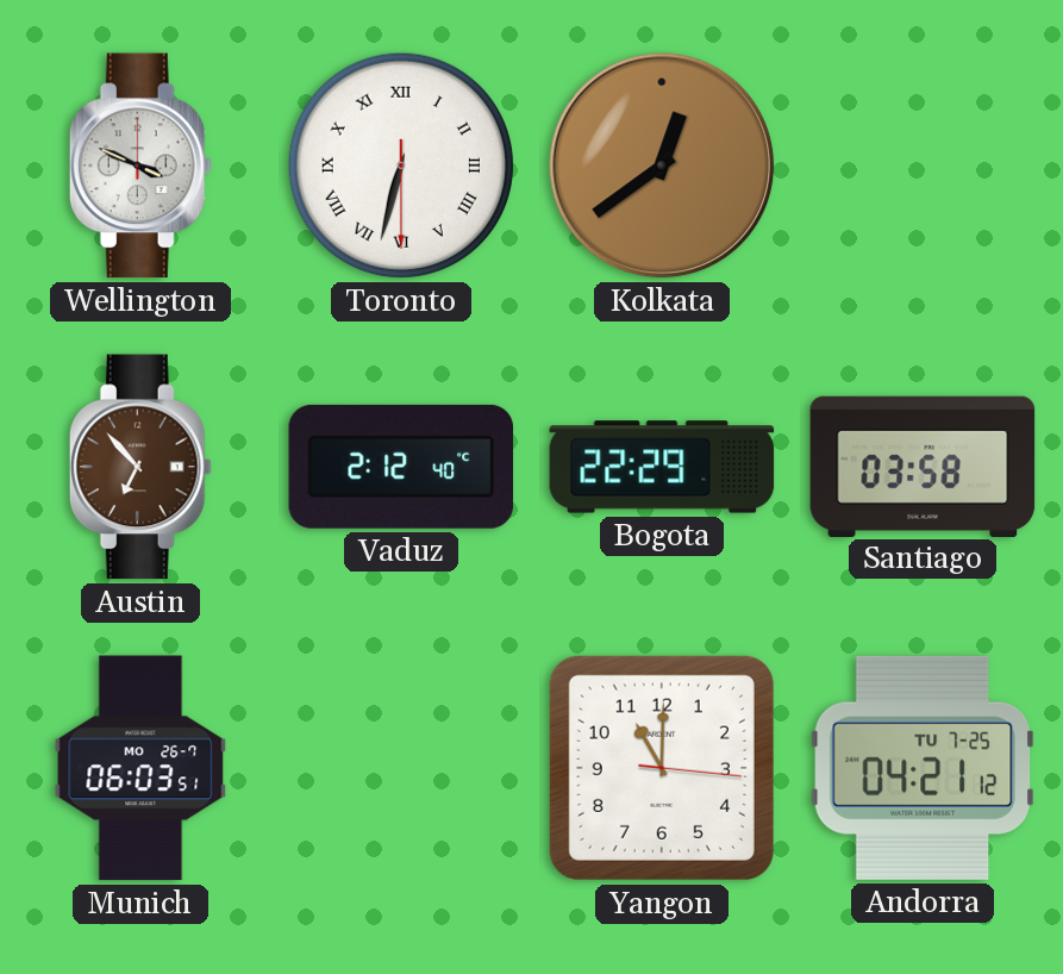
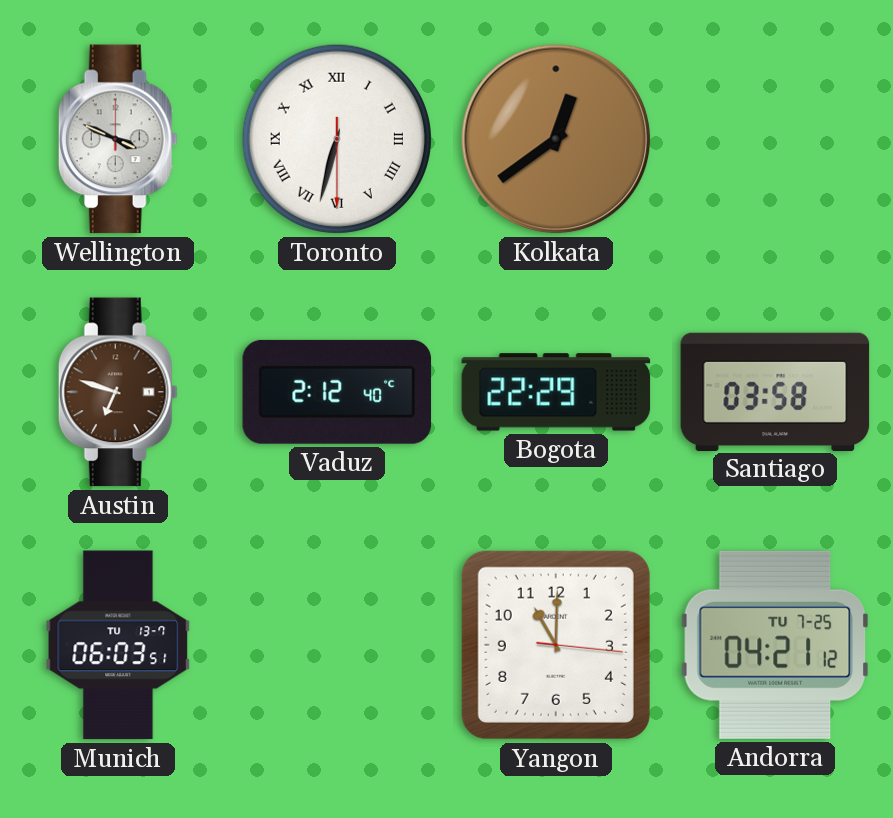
Austin: 6:53 -> 6:48 (118, 392)
Munich date: MO 26-7 -> TU 13-7 (118, 645)
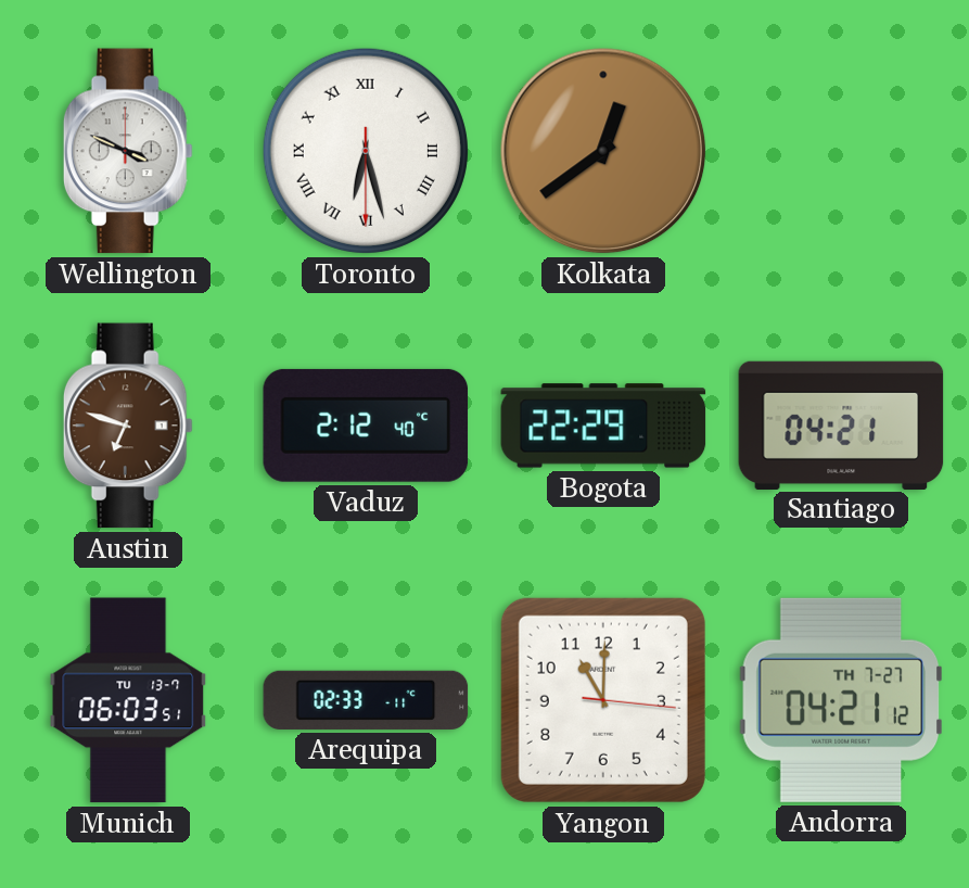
Toronto: 6:32 -> 6:27 (366, 151)
Santiago: 03:58 -> 04:21 (841, 424)
Arequipa: none -> 02:33 (366, 700)
Andorra date: TU 7-25 -> TH 7-27 (840, 700)
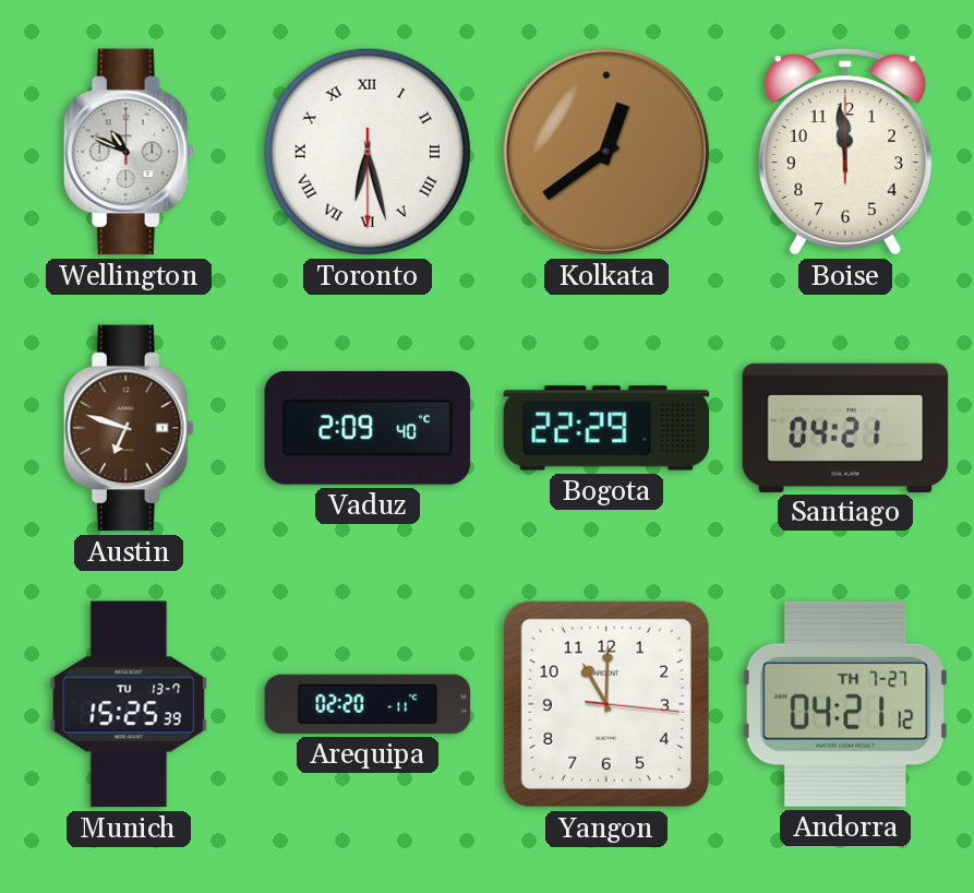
Wellington: 3:49 -> 10:49 (129, 152)
Boise: none -> 11:59 (845, 152)
Vaduz: 2:12 -> 2:09 (368, 428)
Munich: 06:03 -> 15:25 (129, 704)
Arequipa: 02:33 -> 02:20 (368, 704)
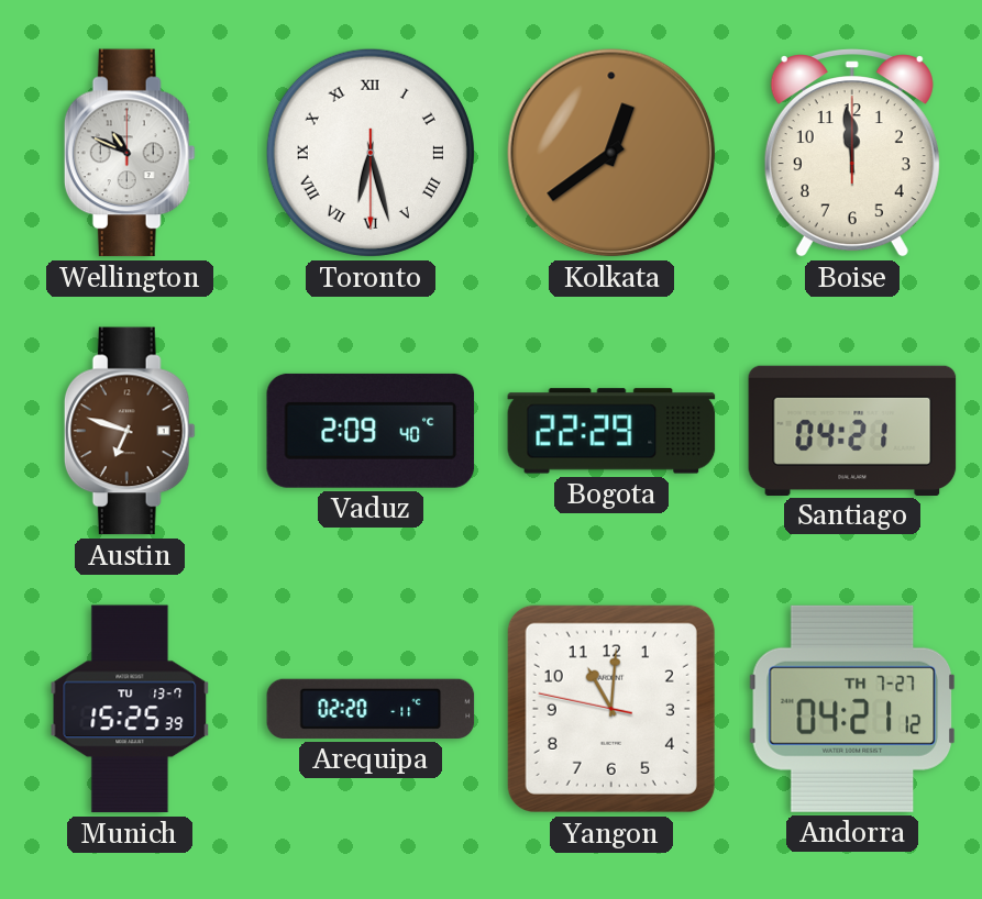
Yangon: 11:00:16 -> 11:00:47 (611, 709)
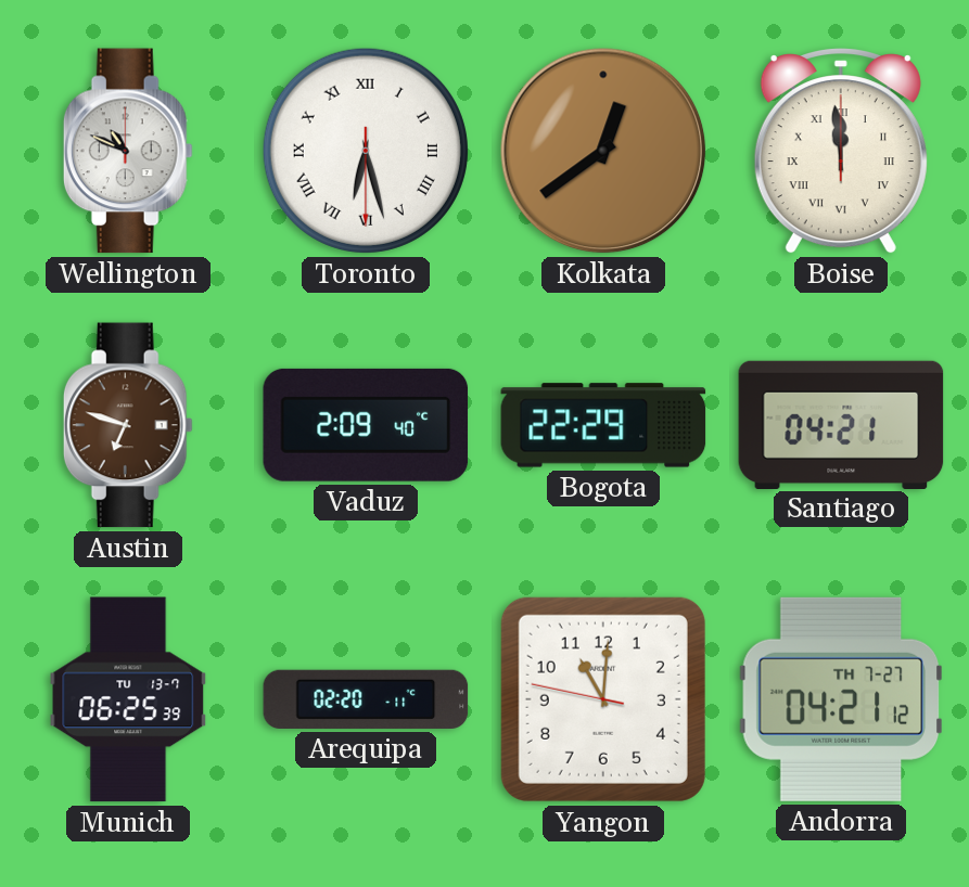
Boise numerals: Arabic -> Roman (841, 151)
Munich: 15:25 -> 06:25 (128, 699)
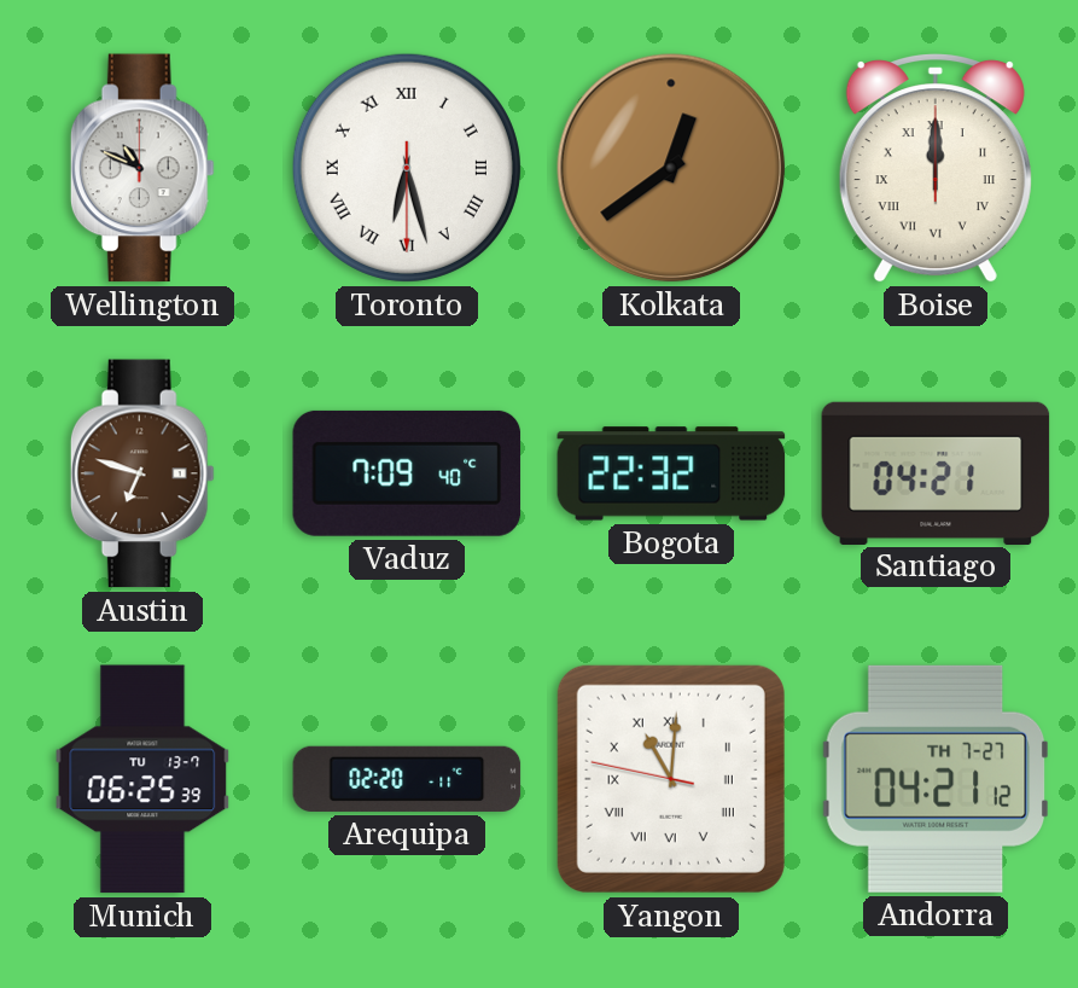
Boise: 11:59 -> 12:00 (936, 168)
Vaduz: 2:09 -> 7:09 (407, 473)
Bogota: 22:29 -> 22:32 (671, 473)
Yangon numerals: Arabic -> Roman (671, 779)
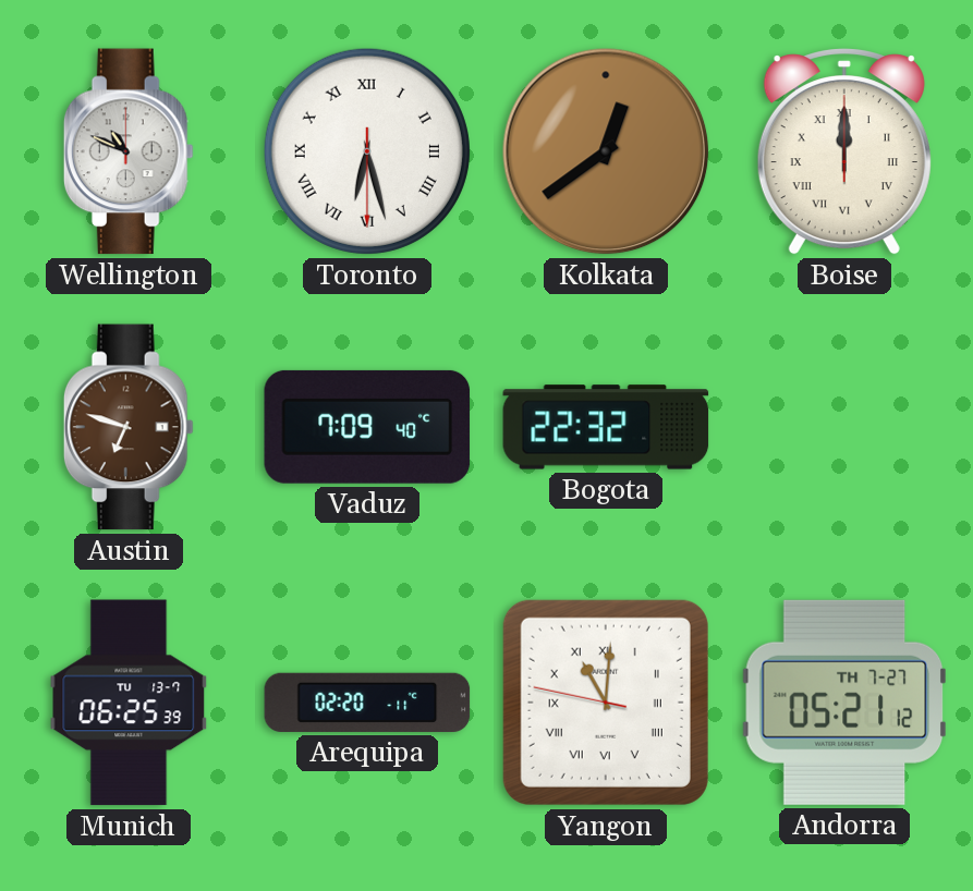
Santiago: 04:21 -> none (936, 472)
Andorra: 04:21 -> 05:21 (843, 703)
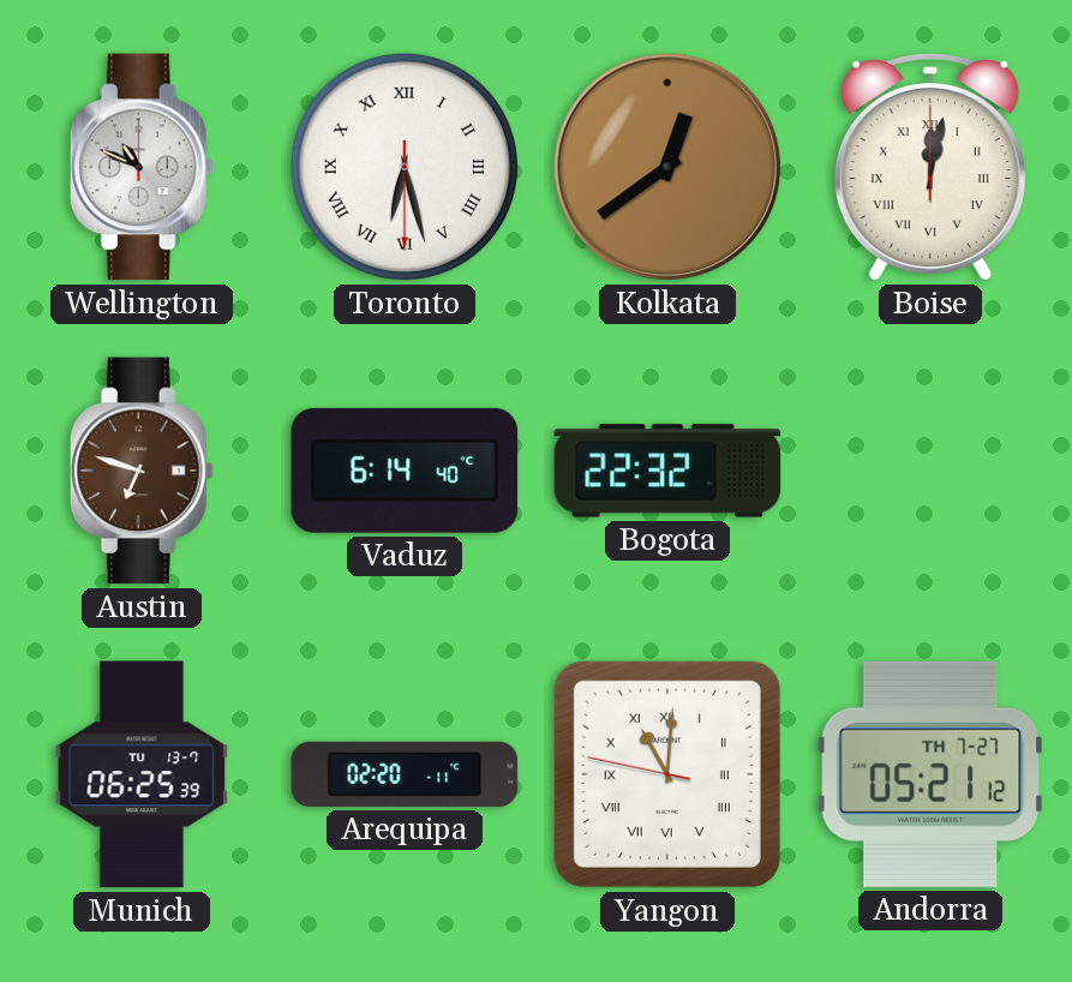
Boise: 12:00 -> 12:02 (930, 167)
Vaduz: 7:09 -> 6:14 (405, 471)
